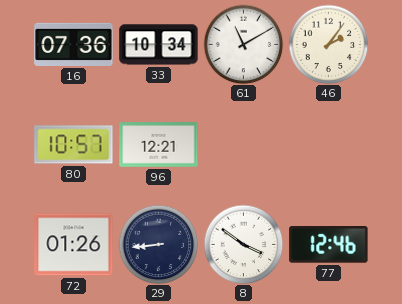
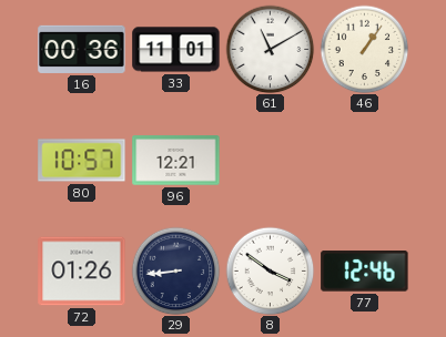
16: 07:36 -> 00:36 (82, 49)
33: 10:34 -> 11:01 (176, 50)
46: 2:06 -> 1:06 (364, 49)
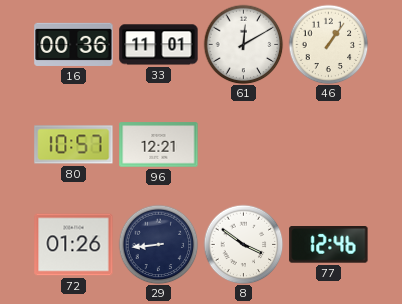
61: 11:10 -> 12:10 (243, 44)
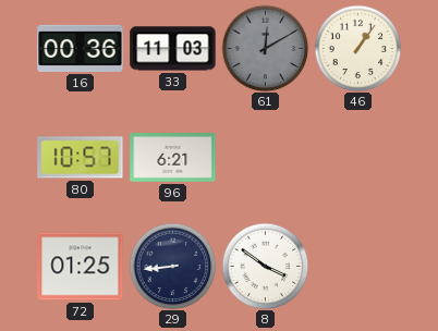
33: 11:01 -> 11:03 (173, 49)
61 dial: white -> grey (265, 48)
96: 12:21 -> 6:21 (173, 158)
72: 01:26 -> 01:25 (81, 267)
77: 12:46 -> none (329, 245)
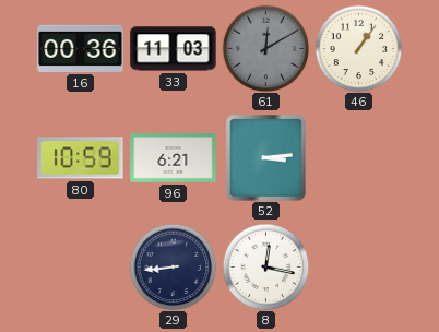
80: 10:57 -> 10:59 (81, 158)
52: none -> 3:14 (266, 158)
72: 01:25 -> none (81, 267)
8: 3:51 -> 12:17 (265, 266)
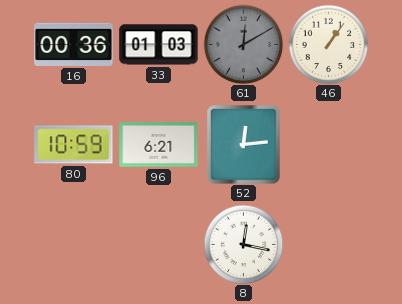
33: 11:03 -> 01:03 (159, 45)
52: 3:14 -> 12:14 (244, 145)
29: 8:44 -> none (173, 266)
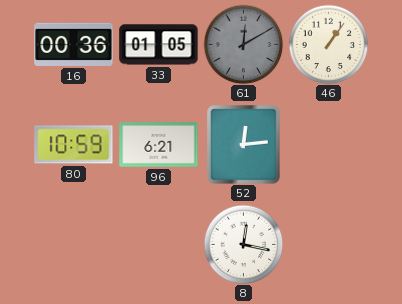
33: 01:03 -> 01:05 (159, 45)
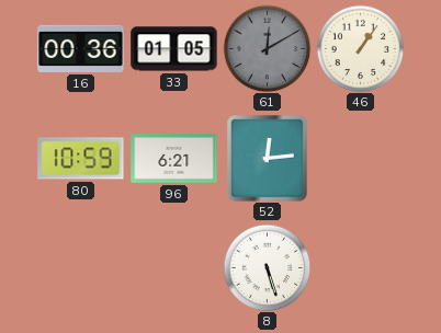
8: 12:17 -> 5:27 (267, 267)
